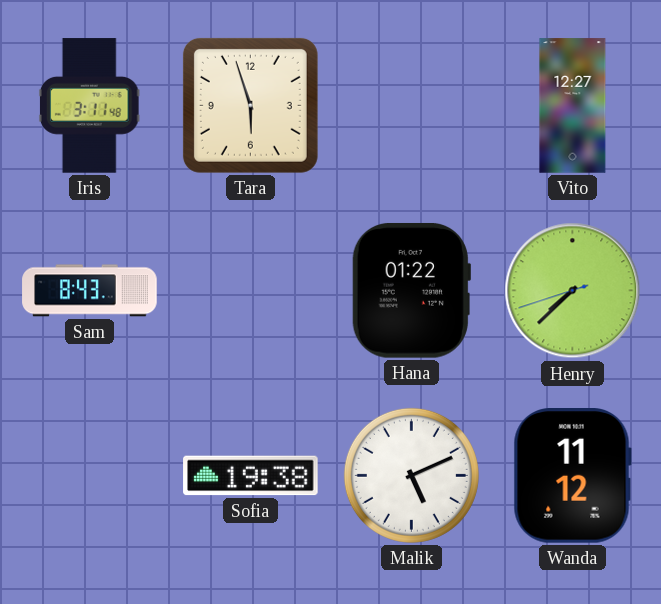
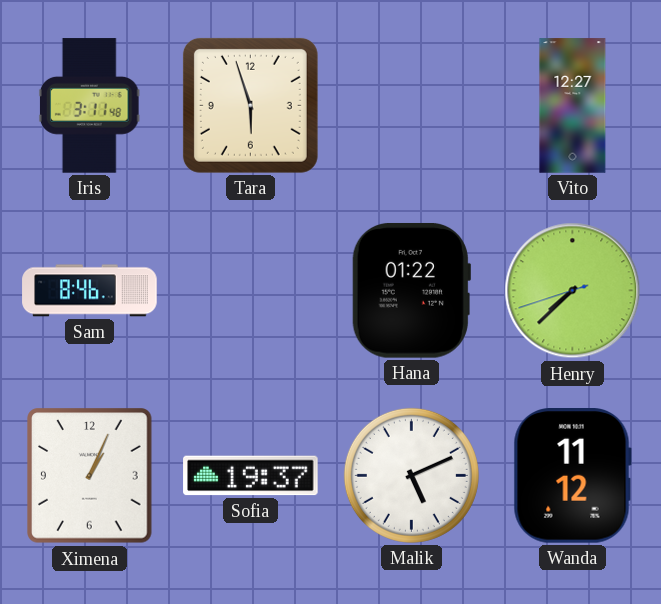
Sam: 8:43 -> 8:46 (90, 291)
Ximena: none -> 1:04 (90, 476)
Sofia: 19:38 -> 19:37 (251, 476)
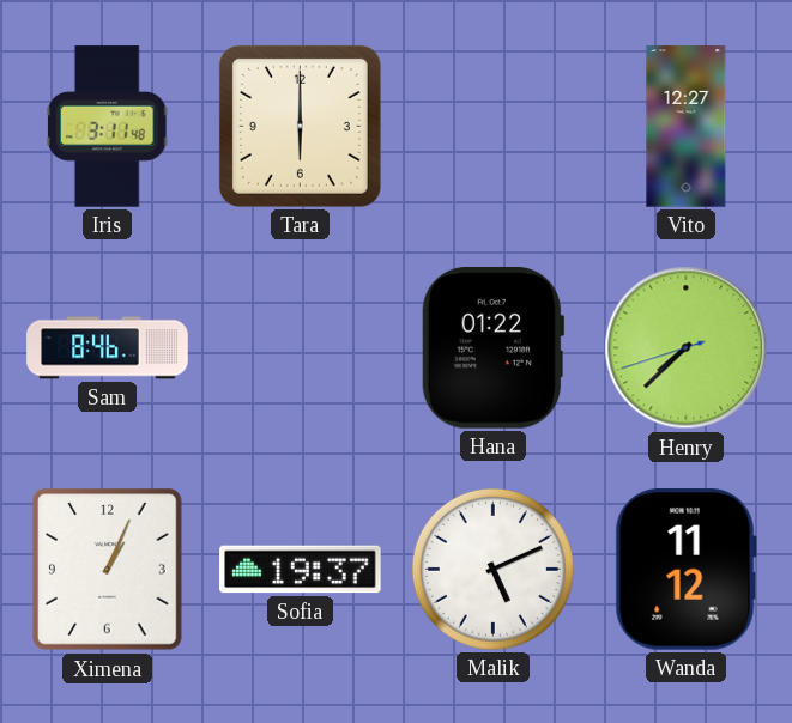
Tara: 5:57 -> 6:00 (300, 126)
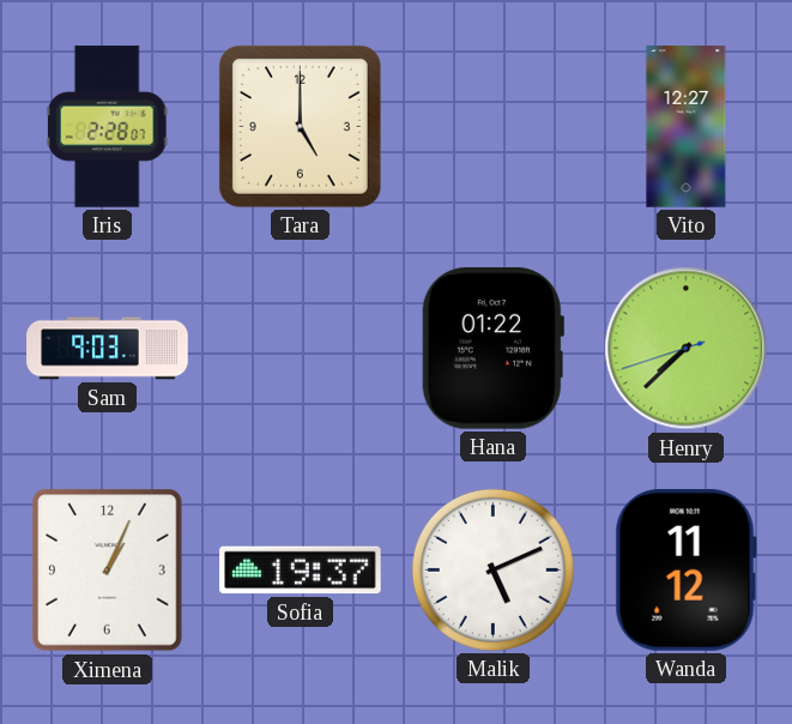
Iris: 3:11 -> 2:28 (107, 127)
Tara: 6:00 -> 5:00 (300, 126)
Sam: 8:46 -> 9:03 (108, 349)
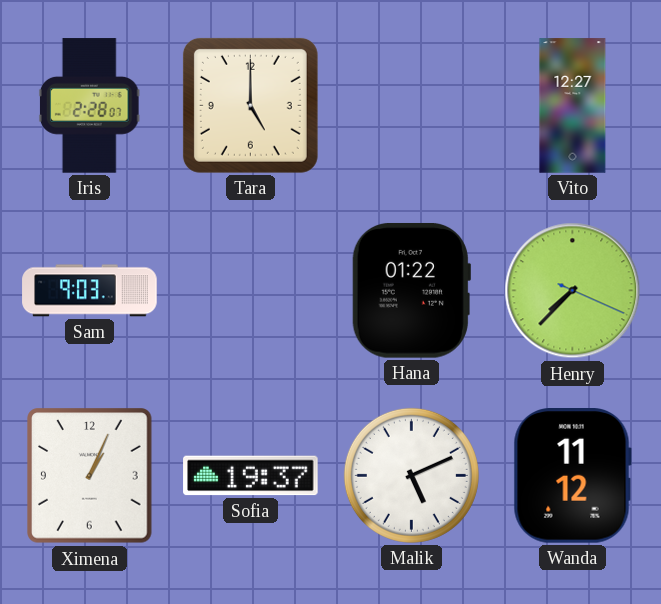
Henry: 7:37:42 -> 7:37:19 (573, 291)
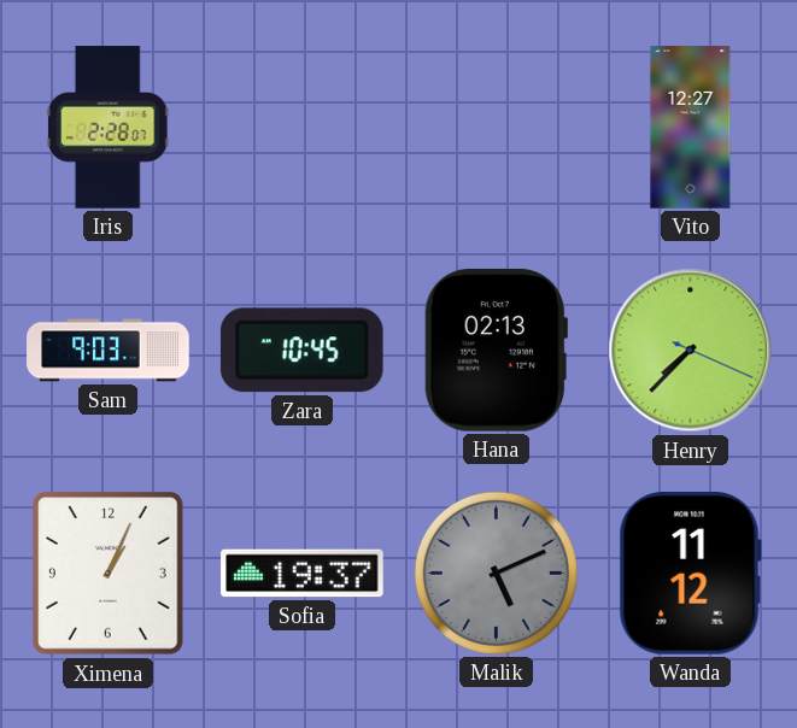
Tara: 5:00 -> none (250, 105)
Zara: none -> 10:45 (301, 351)
Hana: 01:22 -> 02:13 (496, 350)
Malik dial: white -> grey (496, 573)
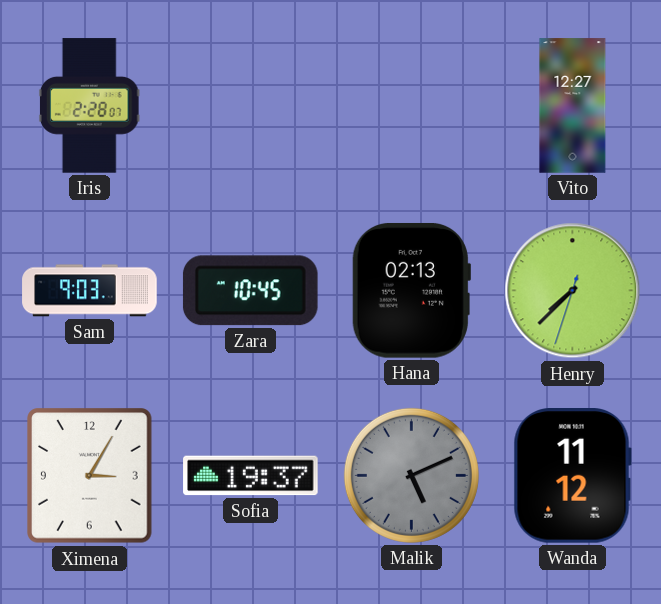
Henry: 7:37:19 -> 7:37:33 (573, 291)
Ximena: 1:04 -> 3:05 (90, 476)
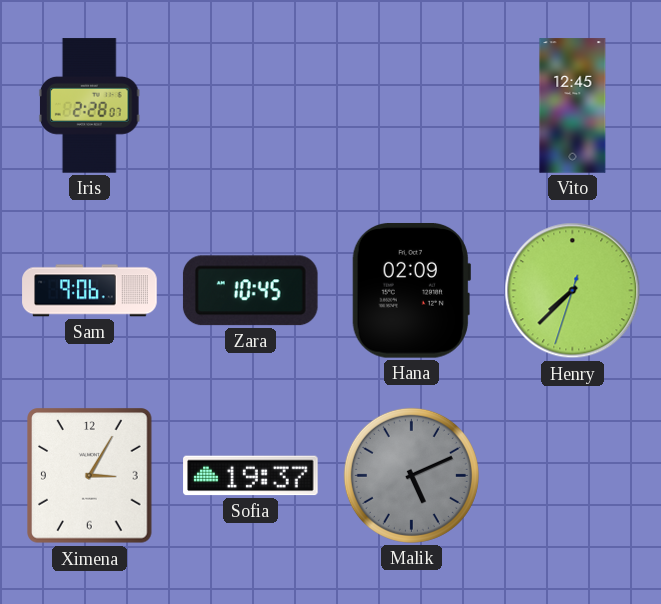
Vito: 12:27 -> 12:45 (573, 106)
Sam: 9:03 -> 9:06 (90, 291)
Hana: 02:13 -> 02:09 (411, 290)
Wanda: 11:12 -> none (572, 476)
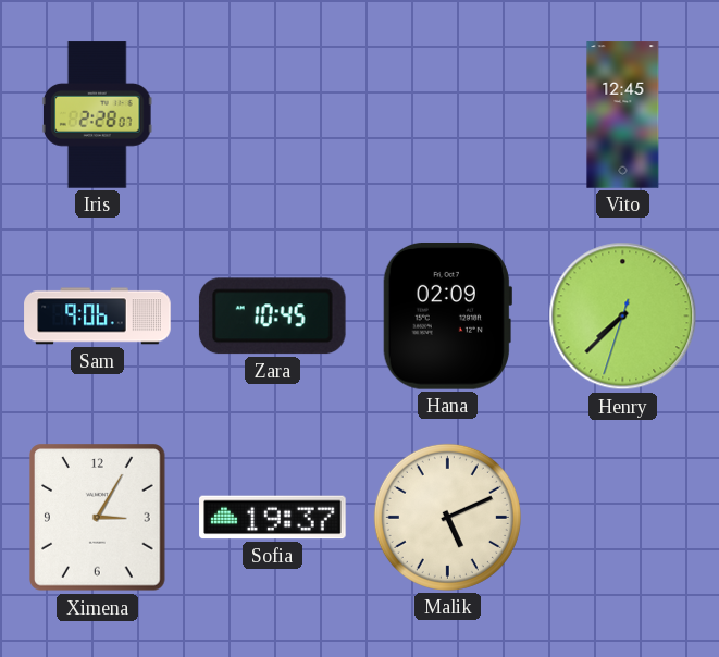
Malik dial: grey -> cream (447, 517)
